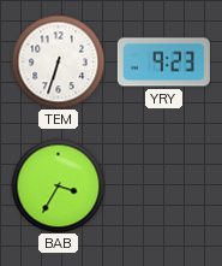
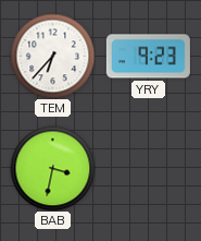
TEM: 6:33 -> 6:37 (52, 56)
BAB: 3:35 -> 3:32 (52, 168)
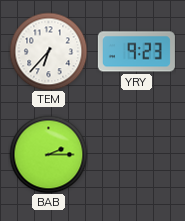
BAB: 3:32 -> 2:15 (48, 154)
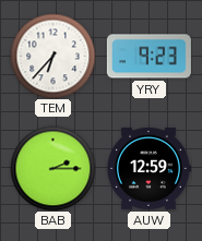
AUW: none -> 12:59 (148, 168)
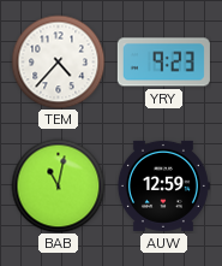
TEM: 6:37 -> 4:37 (58, 61)
BAB: 2:15 -> 11:02 (58, 185)
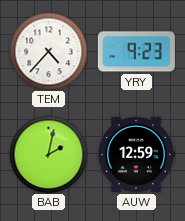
BAB: 11:02 -> 2:02 (48, 154)
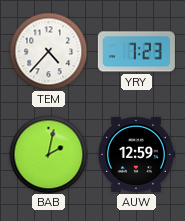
YRY: 9:23 -> 7:23 (136, 52)
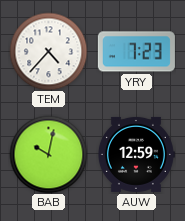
BAB: 2:02 -> 10:02 (48, 154)
